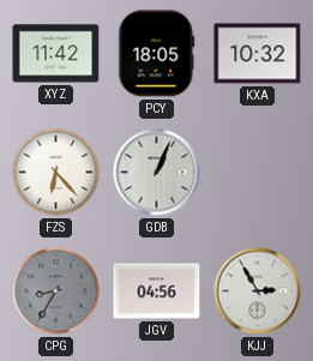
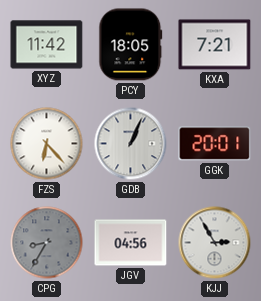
KXA: 10:32 -> 7:21 (215, 45)
GGK: none -> 20:01 (215, 144)
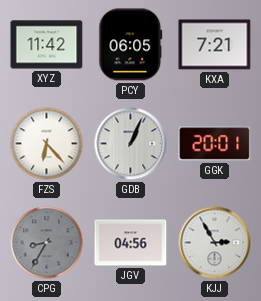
PCY: 18:05 -> 06:05 (131, 45)
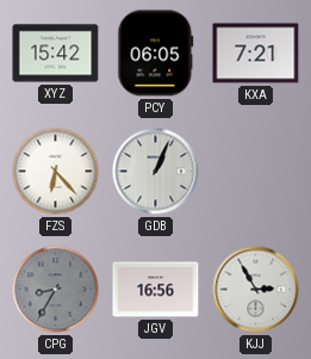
XYZ: 11:42 -> 15:42 (56, 54)
GGK: 20:01 -> none (215, 144)
JGV: 04:56 -> 16:56 (156, 290)
